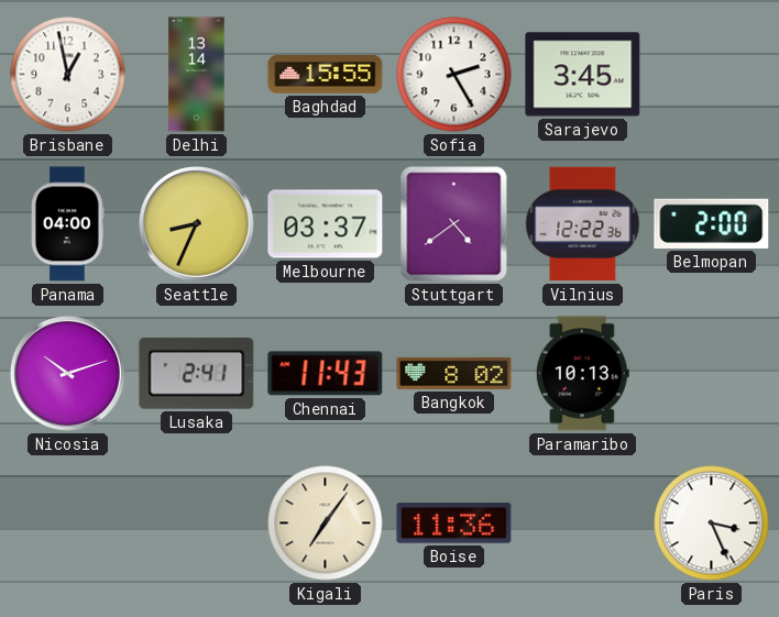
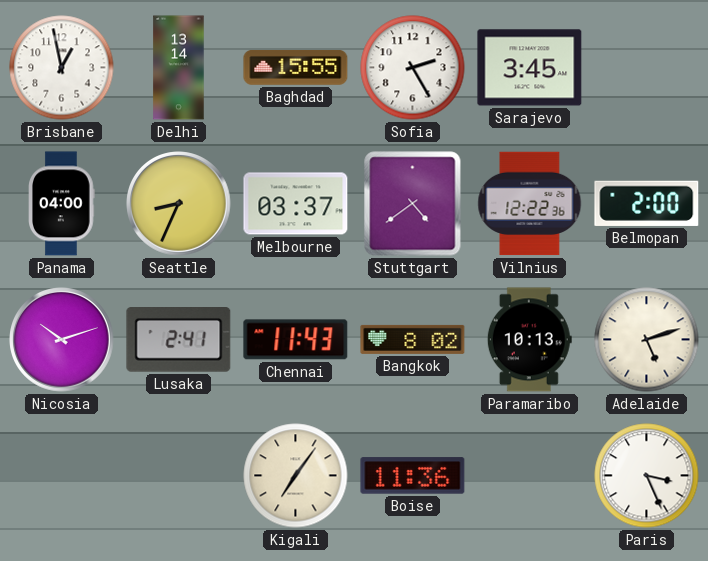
Adelaide: none -> 5:12 (647, 340)
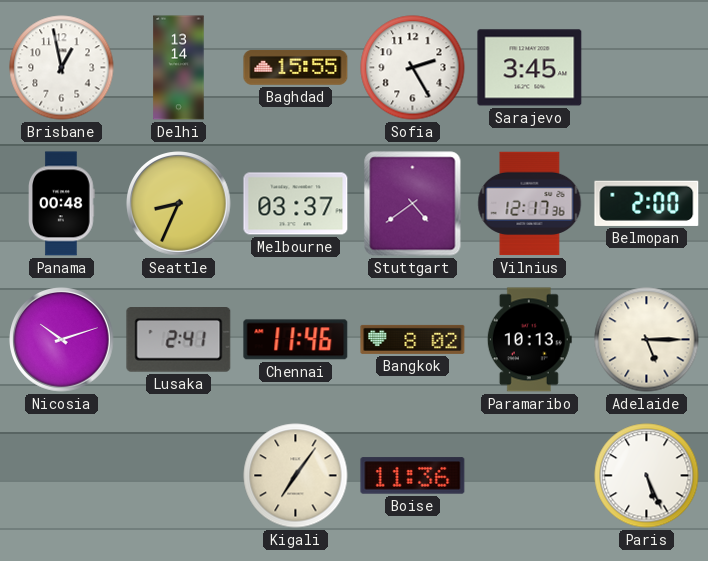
Panama: 04:00 -> 00:48 (62, 204)
Vilnius: 12:22 -> 12:17 (530, 204)
Chennai: 11:43 -> 11:46 (296, 340)
Adelaide: 5:12 -> 5:15 (647, 340)
Paris: 3:26 -> 5:26 (647, 476)
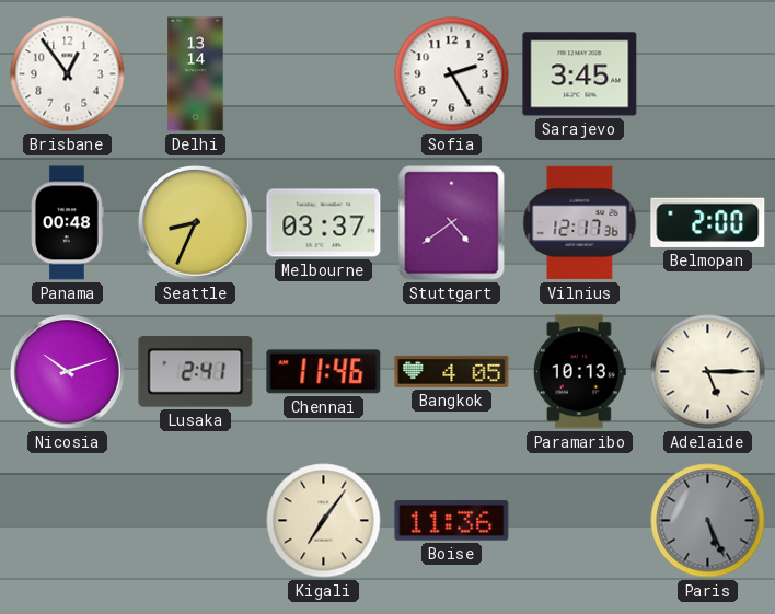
Brisbane: 12:58 -> 12:54 (68, 74)
Baghdad: 15:55 -> none (296, 68)
Bangkok: 8:02 -> 4:05 (452, 371)
Paris dial: white -> grey (708, 521)
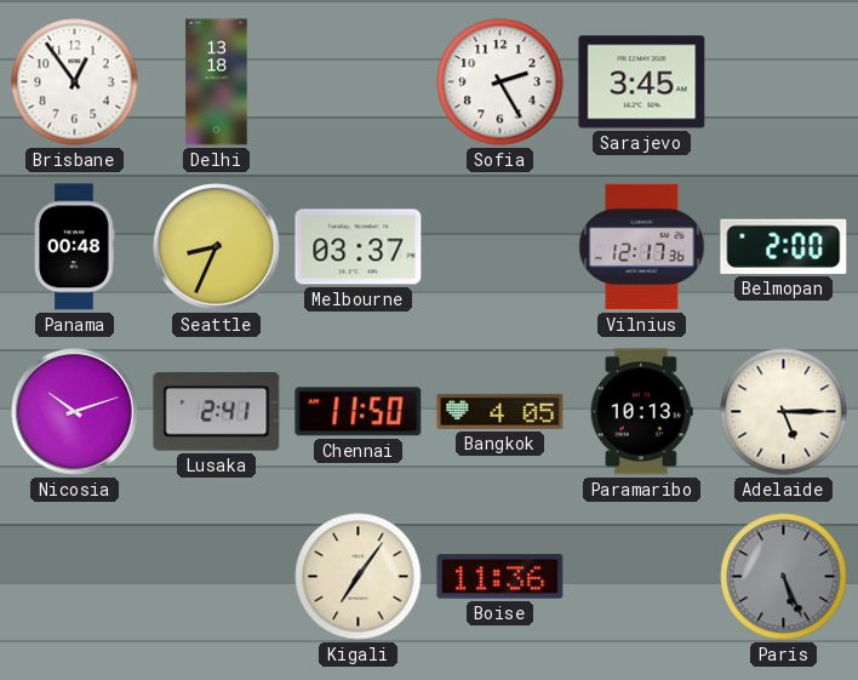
Delhi: 13:14 -> 13:18 (217, 82)
Stuttgart: 4:39 -> none (452, 223)
Chennai: 11:46 -> 11:50 (359, 412)
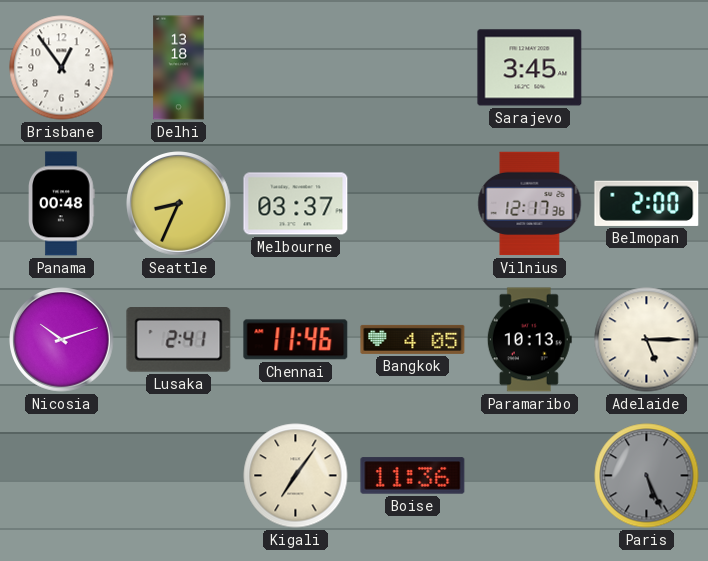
Sofia: 2:25 -> none (501, 82)
Chennai: 11:50 -> 11:46 (296, 340)
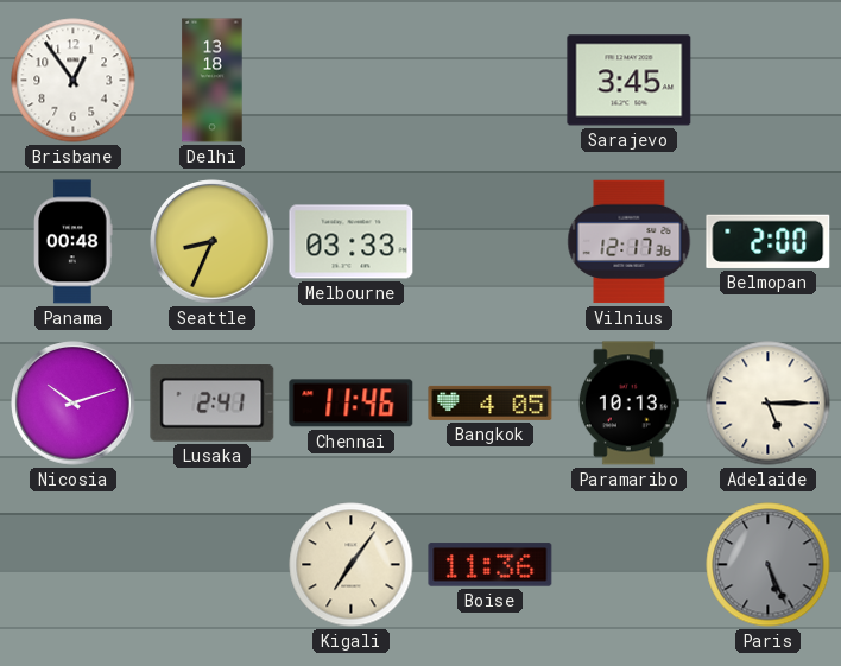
Melbourne: 03:37 -> 03:33 (352, 242)
